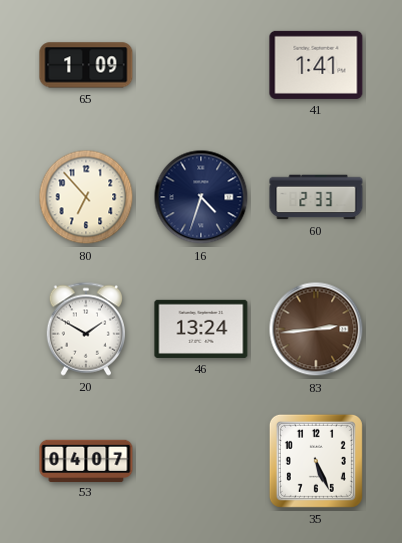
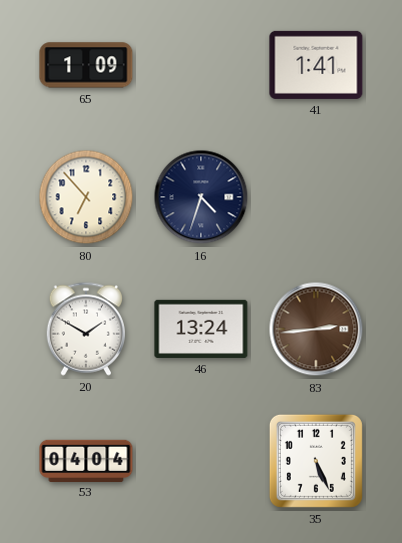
60: 2:33 -> none (316, 197)
53: 04:07 -> 04:04 (86, 460)
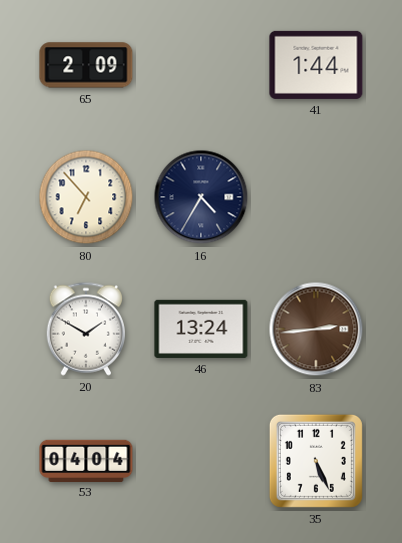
65: 1:09 -> 2:09 (86, 65)
41: 1:41 -> 1:44 (316, 65)
16: 4:33 -> 4:35 (201, 197)
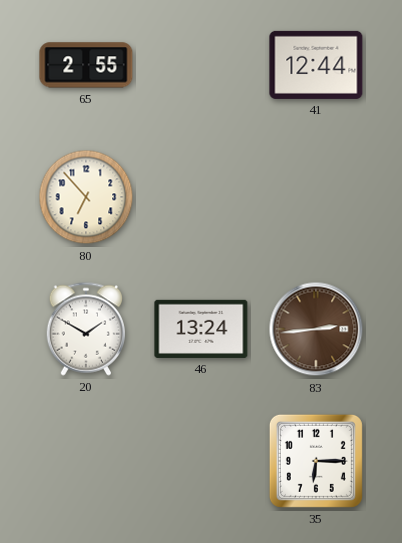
65: 2:09 -> 2:55 (86, 65)
41: 1:44 -> 12:44 (316, 65)
16: 4:35 -> none (201, 197)
53: 04:04 -> none (86, 460)
35: 5:26 -> 6:15 (316, 461)
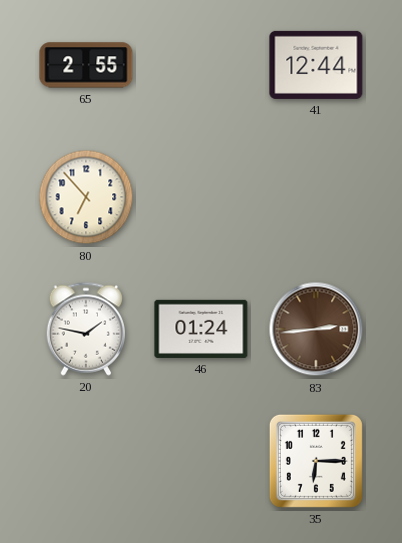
20: 1:50 -> 1:47 (85, 329)
46: 13:24 -> 01:24 (201, 329)
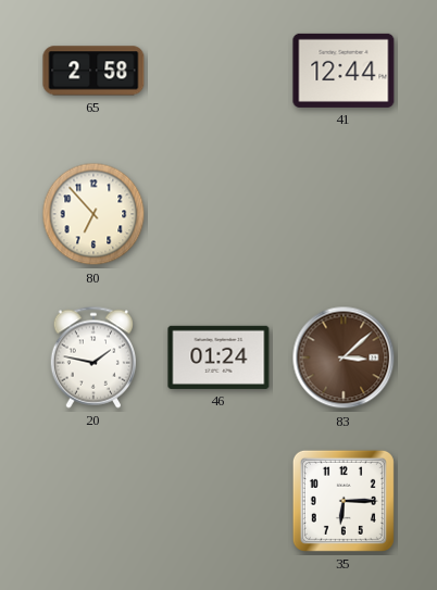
65: 2:55 -> 2:58 (93, 71)
83: 2:44 -> 3:08 (344, 357)
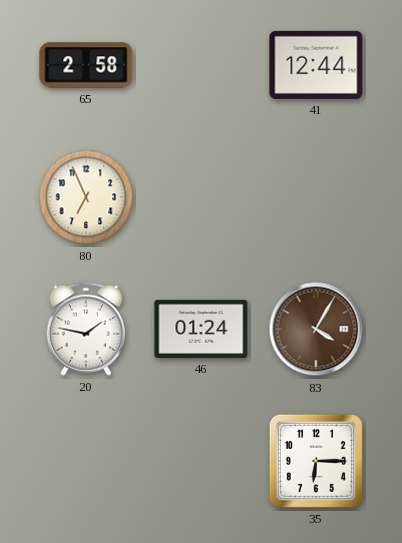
80: 6:53 -> 6:56 (86, 197)
83: 3:08 -> 4:05 (316, 329)
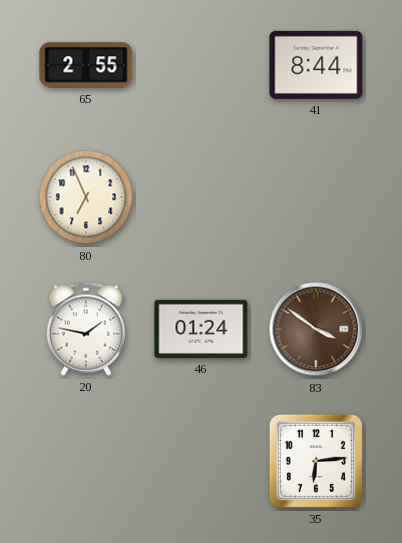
65: 2:58 -> 2:55 (86, 65)
41: 12:44 -> 8:44 (316, 65)
83: 4:05 -> 3:51 (316, 329)
35: 6:15 -> 6:14 (316, 461)
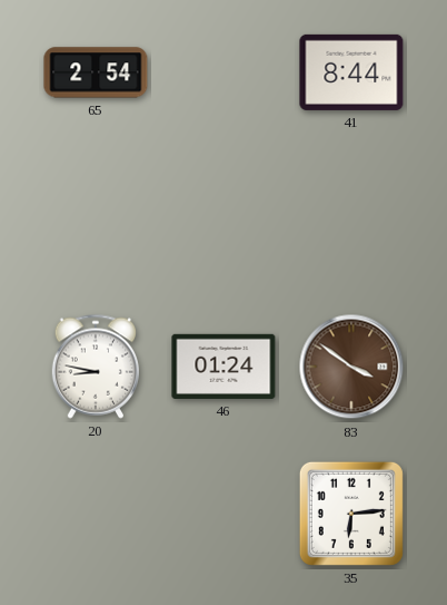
65: 2:55 -> 2:54 (96, 72)
80: 6:56 -> none (86, 197)
20: 1:47 -> 8:47 (95, 367)
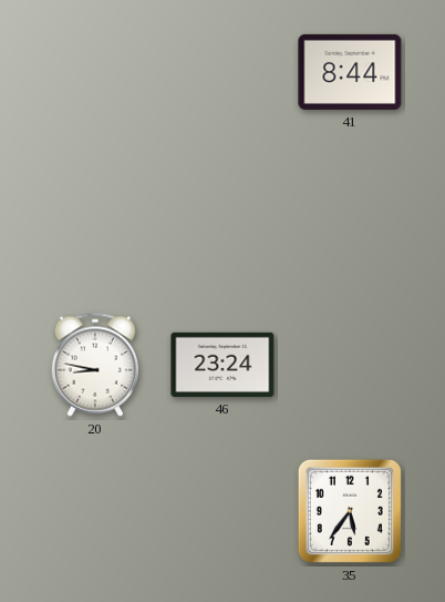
65: 2:54 -> none (96, 72)
46: 01:24 -> 23:24 (222, 365)
83: 3:51 -> none (351, 367)
35: 6:14 -> 5:36 (350, 511)
